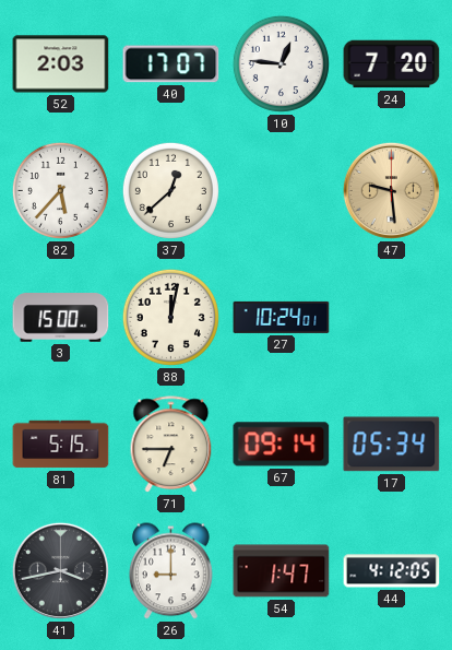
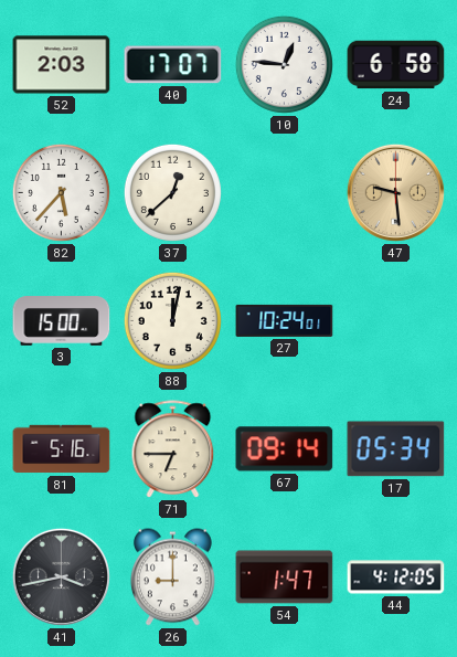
24: 7:20 -> 6:58 (396, 65)
81: 5:15 -> 5:16 (62, 449)
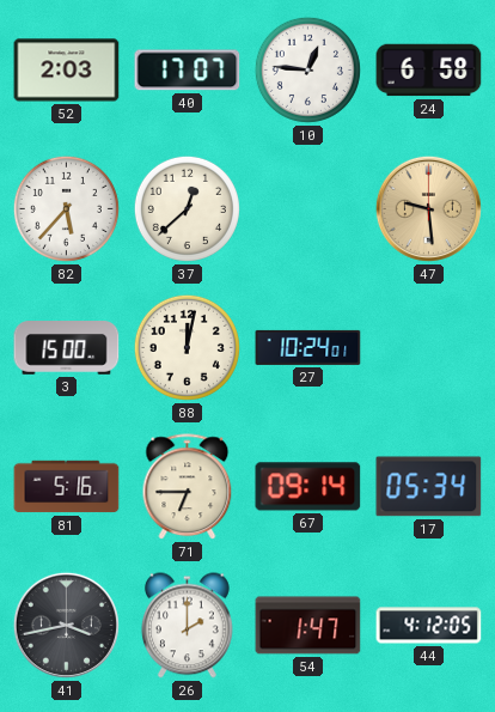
26: 9:00 -> 2:00 (187, 626)
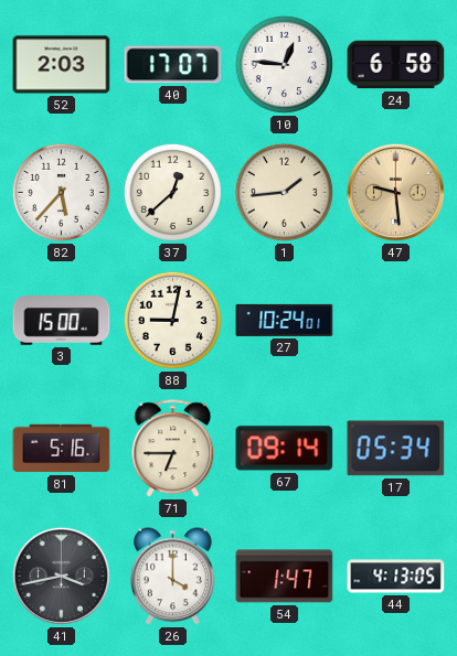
1: none -> 1:44 (284, 192)
88: 12:02 -> 9:02 (172, 320)
26: 2:00 -> 4:00 (172, 577)
44: 4:12 -> 4:13 (396, 577)
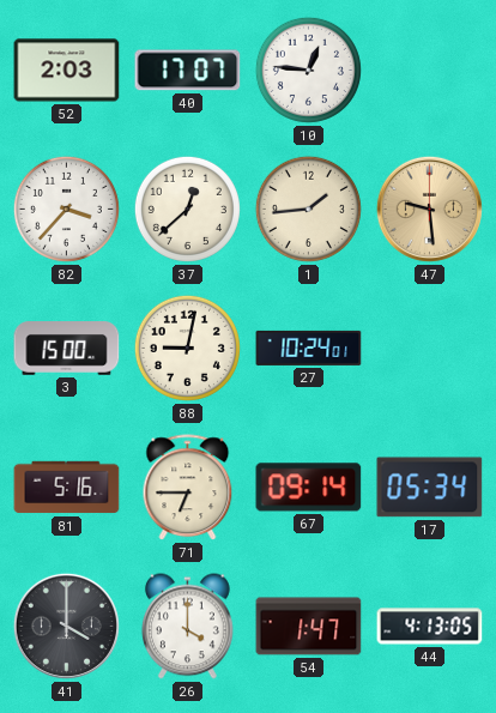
24: 6:58 -> none (396, 65)
82: 5:37 -> 3:37 (66, 209)
41: 3:43 -> 4:00 (66, 626)
